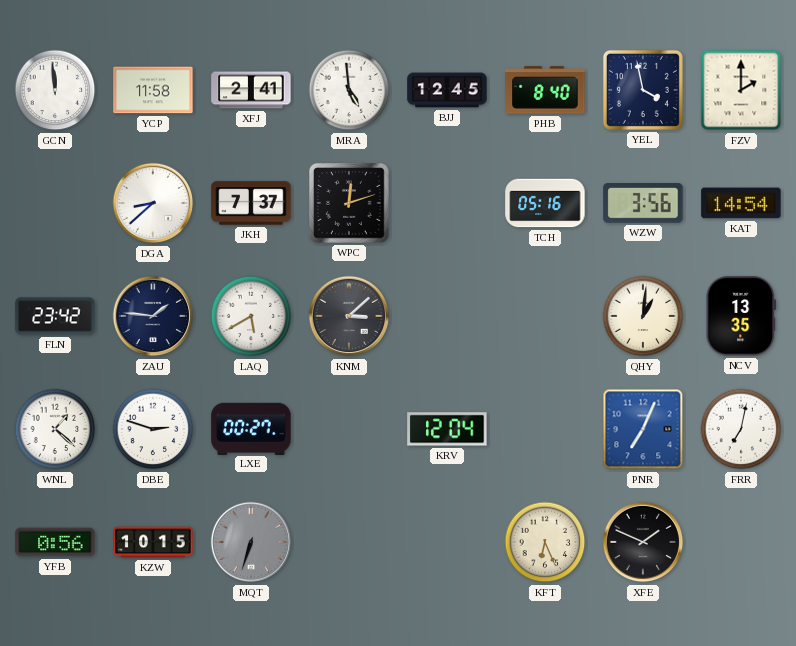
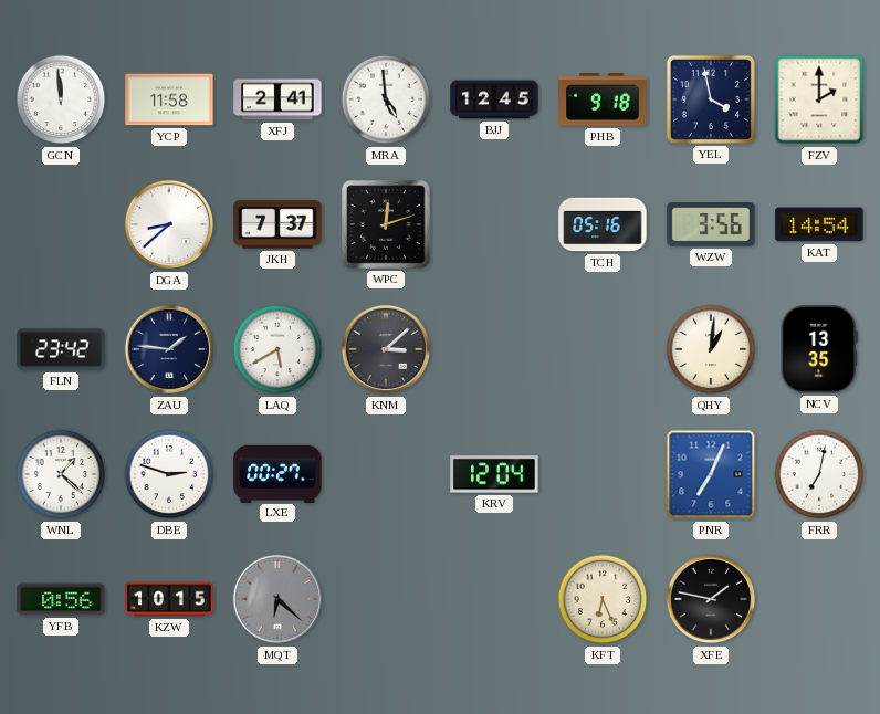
PHB: 8:40 -> 9:18 (603, 99)
MQT: 6:33 -> 6:22 (277, 599)
XFE: 1:49 -> 1:47 (711, 599)
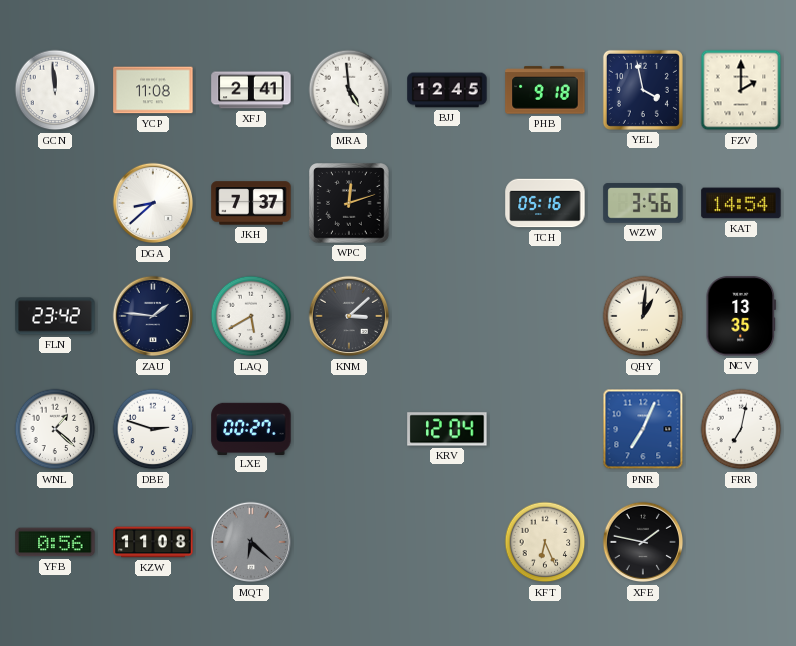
YCP: 11:58 -> 11:08 (153, 90)
KZW: 10:15 -> 11:08 (153, 542)
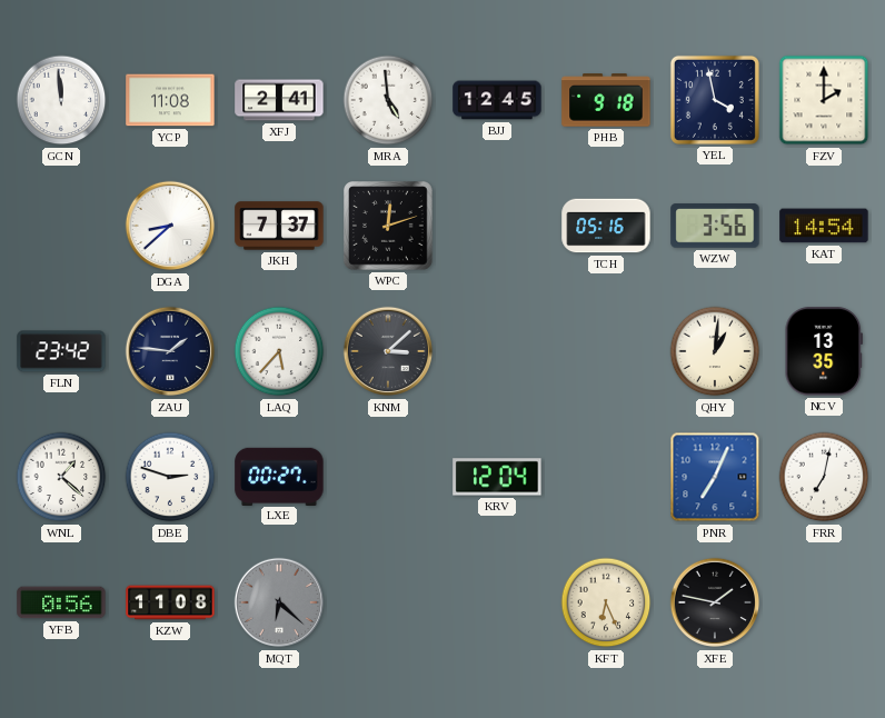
LAQ: 5:40 -> 5:37 (279, 351)
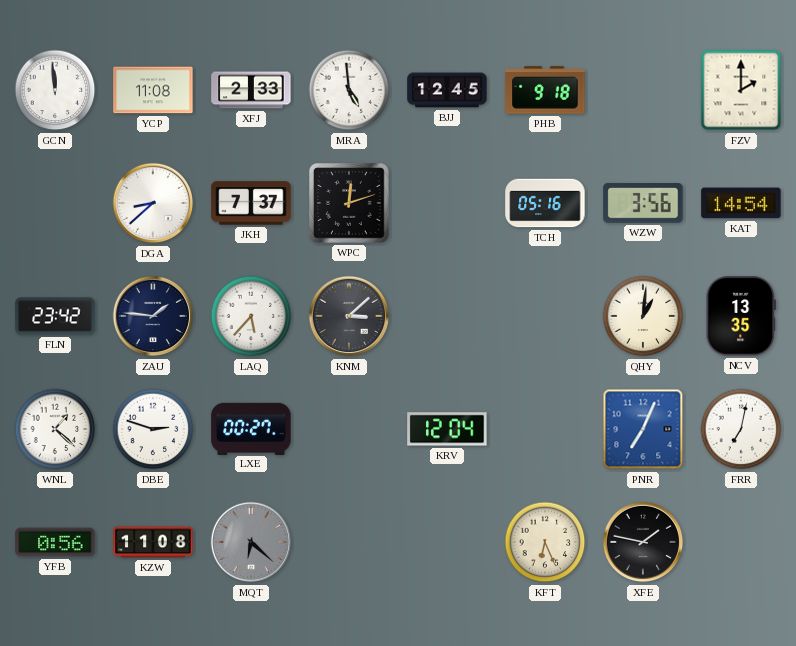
XFJ: 2:41 -> 2:33 (251, 90)
YEL: 3:58 -> none (715, 100)
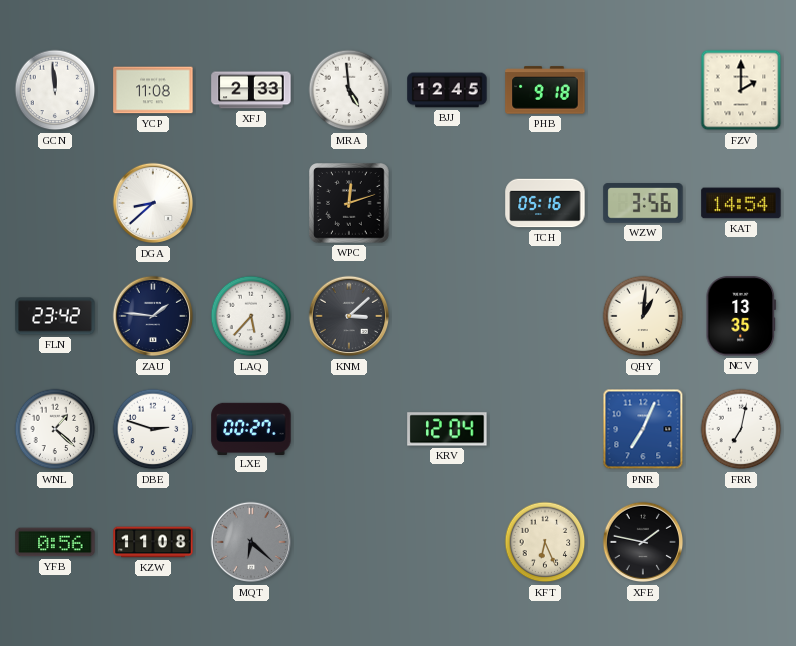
JKH: 7:37 -> none (251, 203)
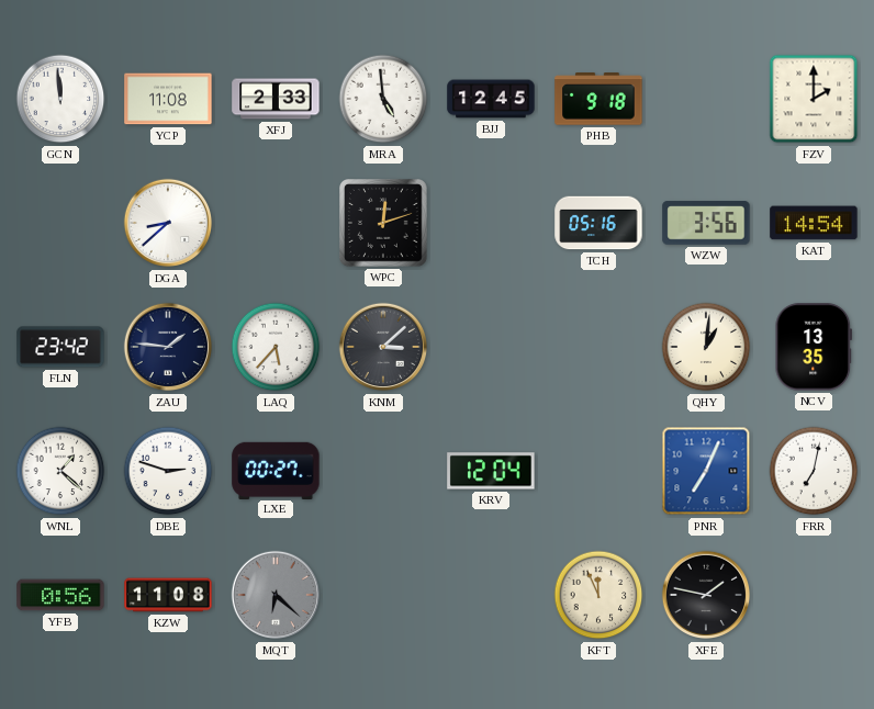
KFT: 6:26 -> 11:56 (598, 595)
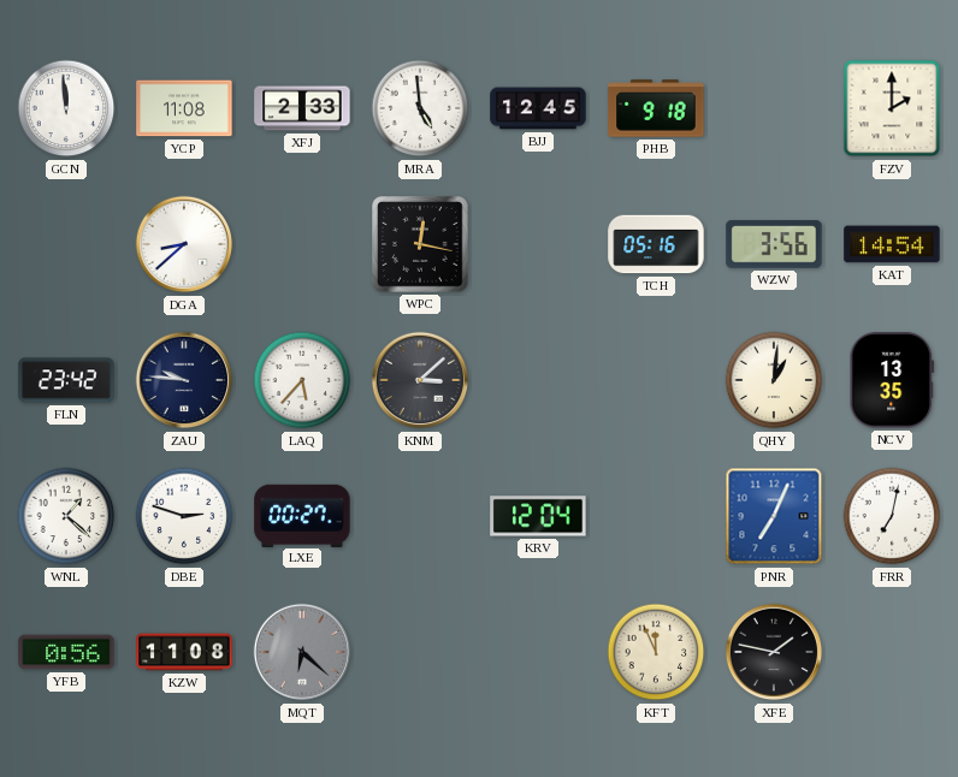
WPC: 12:12 -> 12:17 (421, 245)
ZAU: 1:46 -> 9:46 (184, 380)
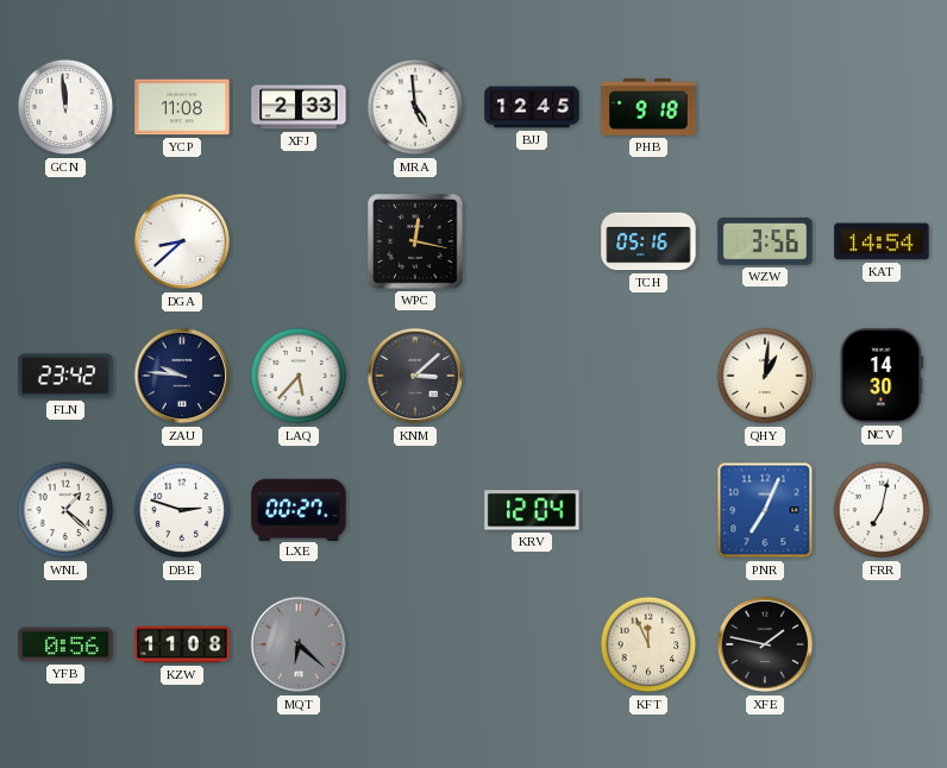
FZV: 2:00 -> none (892, 108)
NCV: 13:35 -> 14:30 (882, 376)
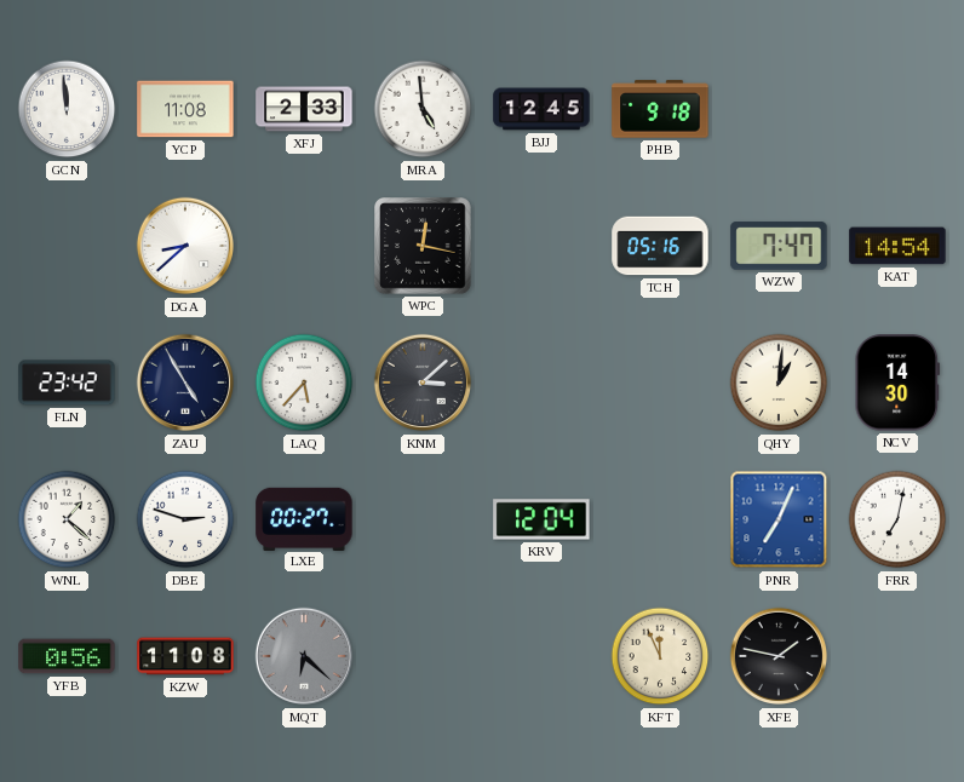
WZW: 3:56 -> 7:47 (779, 246)
ZAU: 9:46 -> 4:55 (185, 383)
